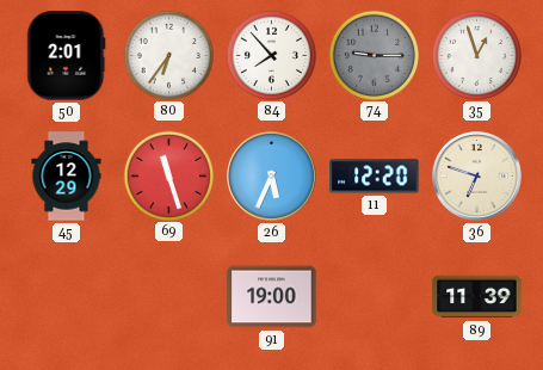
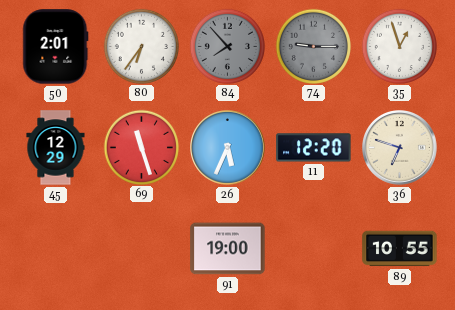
84 dial: white -> grey (227, 46)
89: 11:39 -> 10:55 (400, 249)
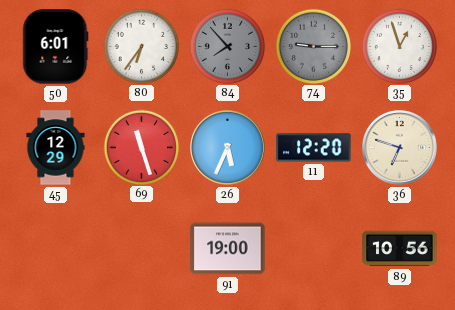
50: 2:01 -> 6:01 (56, 47)
89: 10:55 -> 10:56 (400, 249)
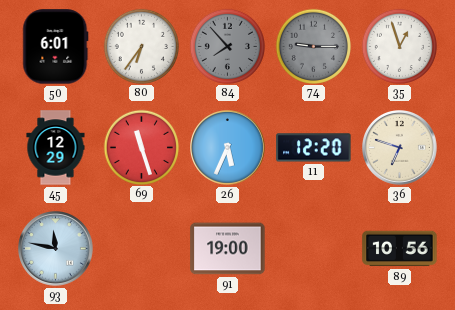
93: none -> 11:47 (56, 249)
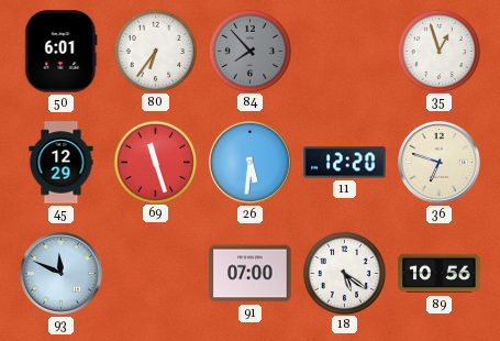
74: 9:15 -> none (313, 46)
26: 5:34 -> 5:31 (251, 163)
93: 11:47 -> 11:49 (62, 274)
91: 19:00 -> 07:00 (251, 274)
18: none -> 5:21 (344, 273)
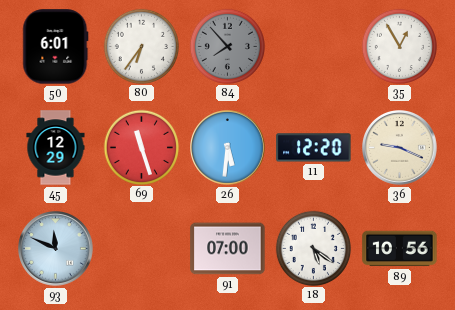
35: 12:57 -> 12:55 (399, 46)
36: 6:48 -> 9:19 (400, 148)
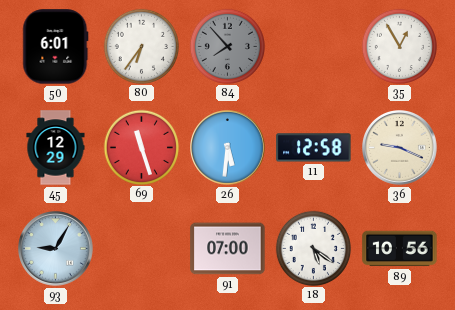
11: 12:20 -> 12:58 (314, 148)
93: 11:49 -> 9:05 (56, 249)
